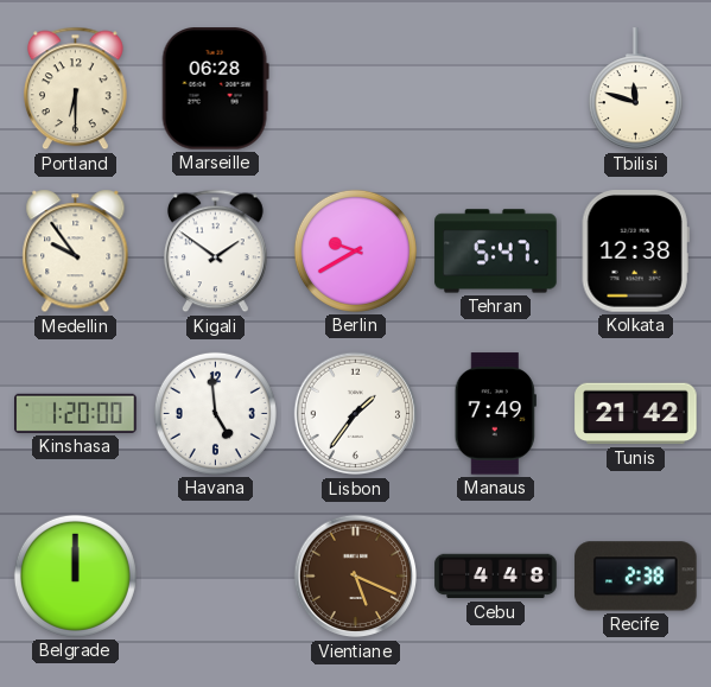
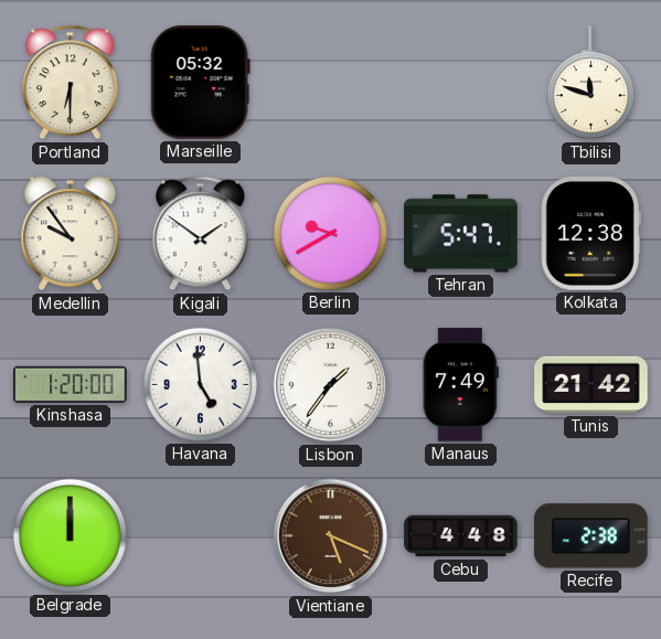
Marseille: 06:28 -> 05:32 (200, 83)
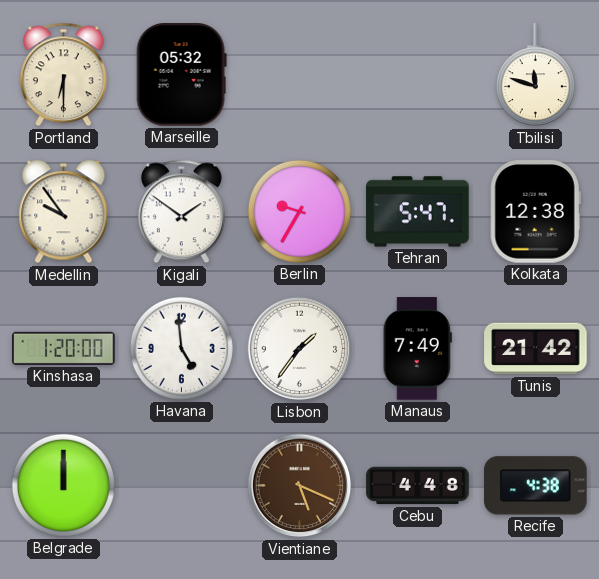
Berlin: 9:40 -> 9:35 (299, 211)
Recife: 2:38 -> 4:38 (536, 486)
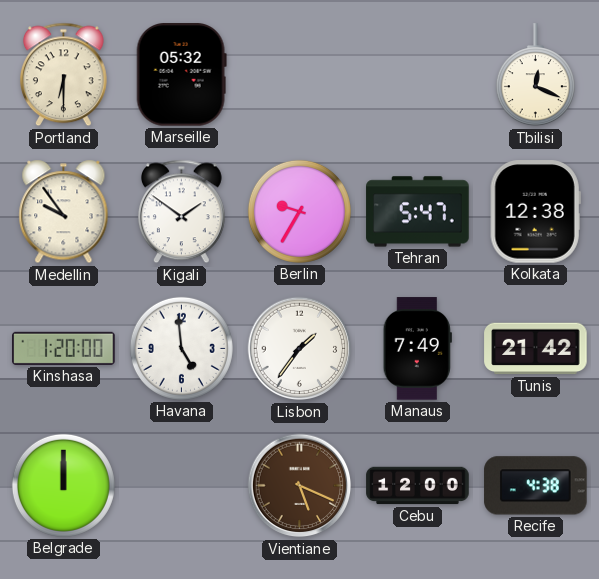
Tbilisi: 11:48 -> 12:19 (535, 75)
Cebu: 4:48 -> 12:00 (418, 486)
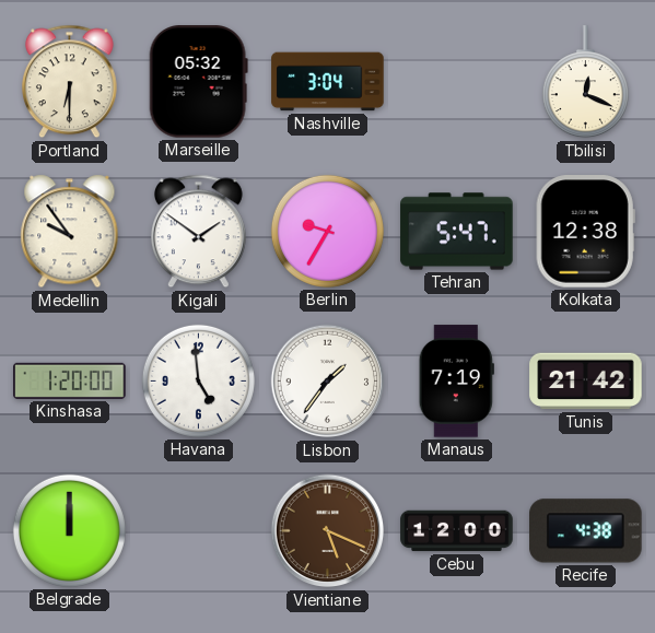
Nashville: none -> 3:04 (328, 82)
Manaus: 7:49 -> 7:19 (456, 382)
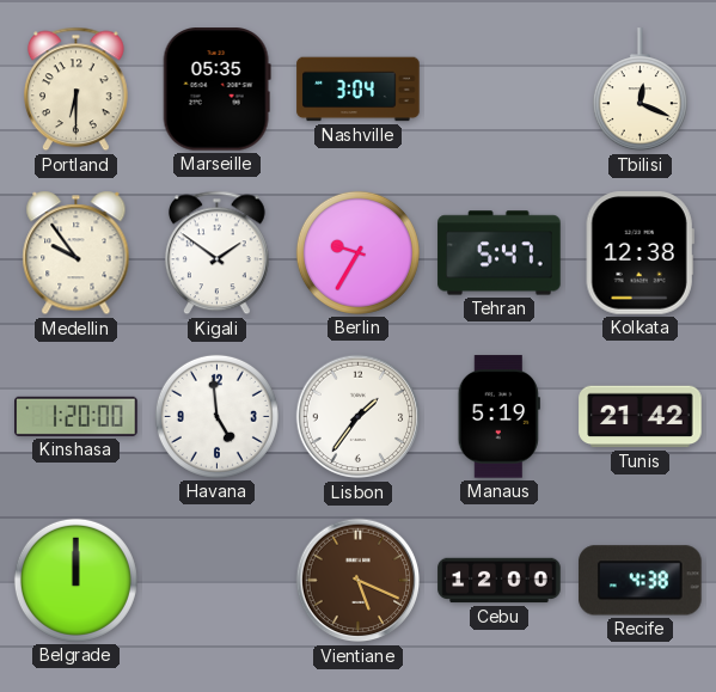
Marseille: 05:32 -> 05:35 (216, 90)
Manaus: 7:19 -> 5:19 (498, 417)
